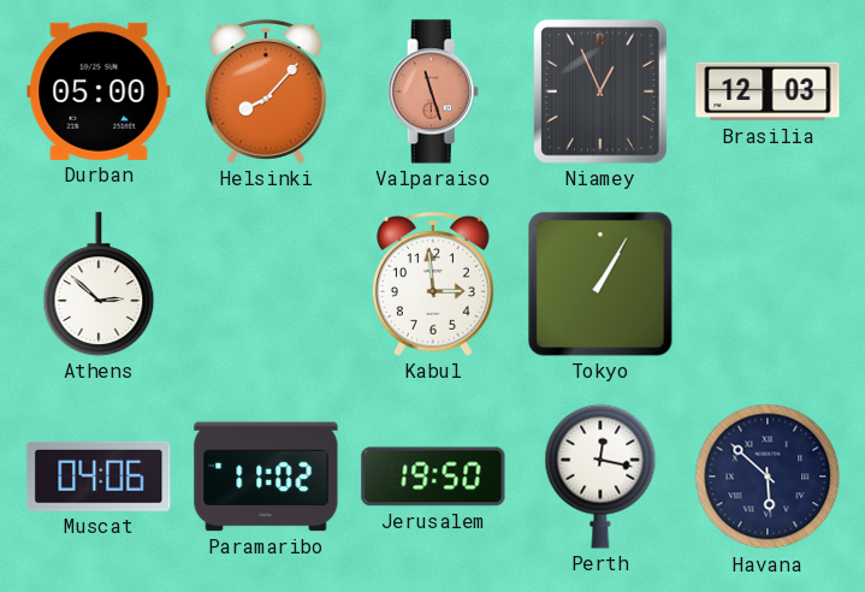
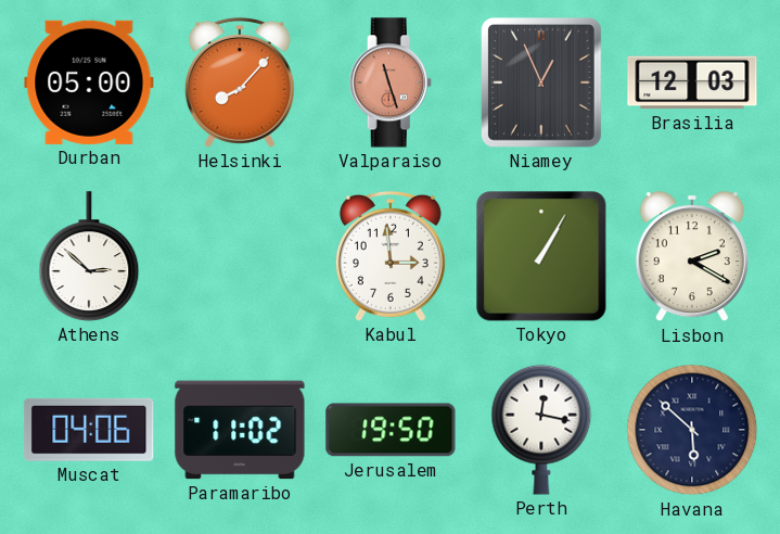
Lisbon: none -> 2:20 (692, 257)
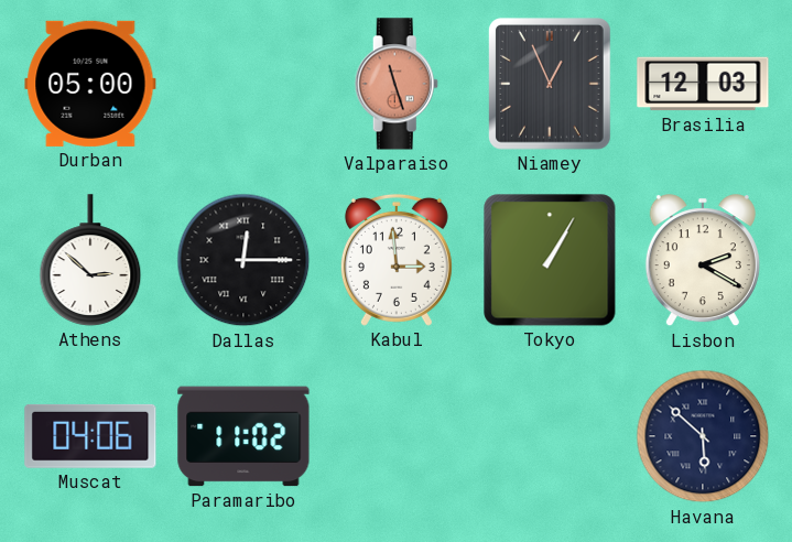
Helsinki: 8:07 -> none (240, 82)
Dallas: none -> 12:15 (243, 260)
Jerusalem: 19:50 -> none (391, 430)
Perth: 12:17 -> none (541, 430)
